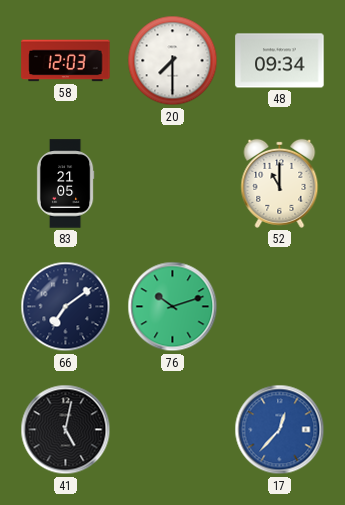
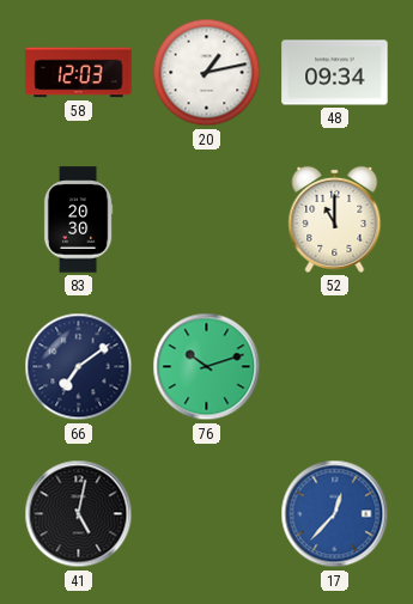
20: 7:30 -> 1:13 (207, 73)
83: 21:05 -> 20:30 (78, 220)
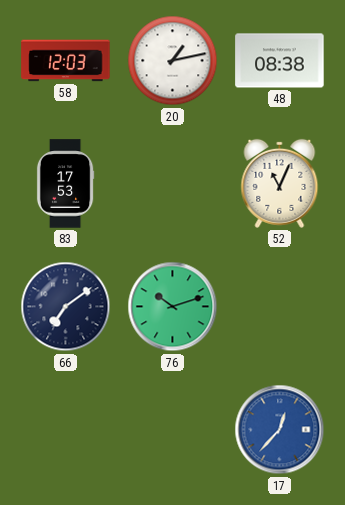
48: 09:34 -> 08:38 (280, 61)
83: 20:30 -> 17:53 (65, 184)
52: 11:00 -> 11:04 (280, 183)
41: 5:02 -> none (79, 514)
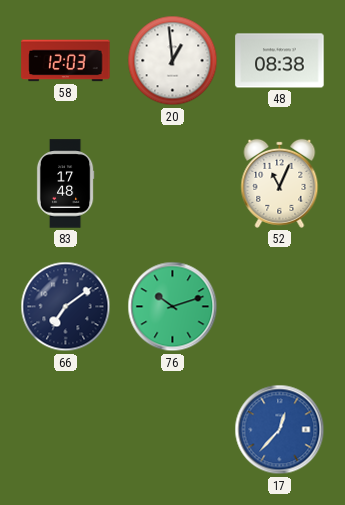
20: 1:13 -> 12:59 (173, 61)
83: 17:53 -> 17:48 (65, 184)
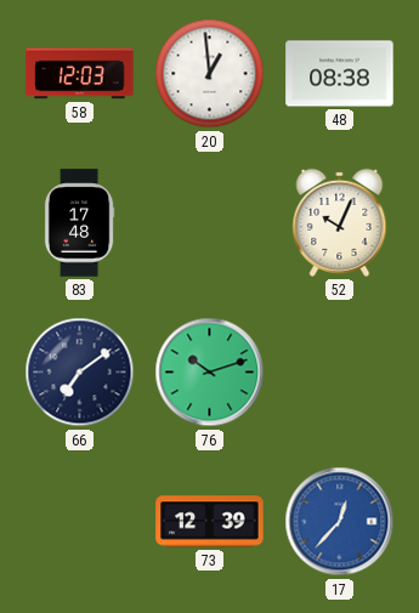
52: 11:04 -> 10:04 (340, 222)
73: none -> 12:39 (210, 522)
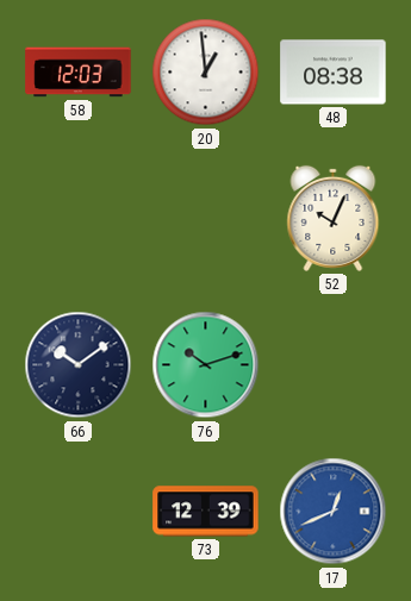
83: 17:48 -> none (79, 223)
66: 7:09 -> 10:09 (79, 365)
17: 12:37 -> 12:41 (334, 512)
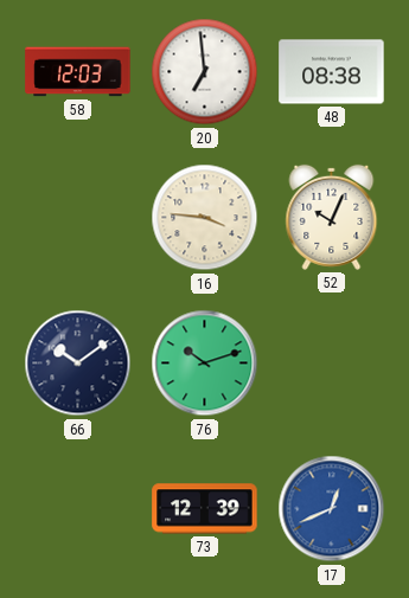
20: 12:59 -> 6:59 (205, 72)
16: none -> 3:46 (205, 218)
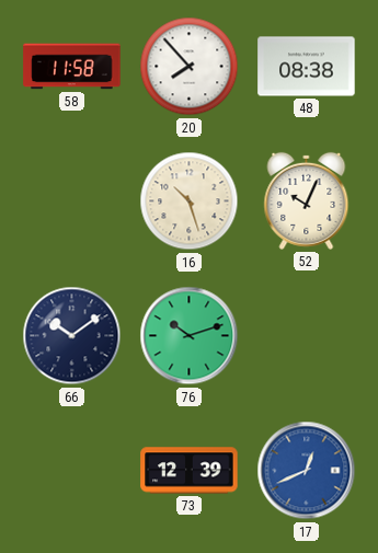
58: 12:03 -> 11:58 (72, 67)
20: 6:59 -> 7:53 (190, 67)
16: 3:46 -> 10:27 (190, 201)
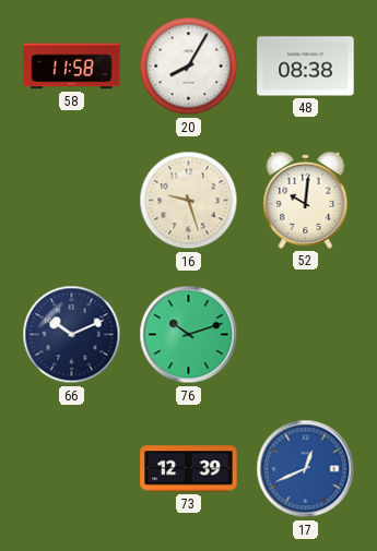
20: 7:53 -> 8:05 (189, 67)
16: 10:27 -> 9:27 (189, 201)
52: 10:04 -> 10:01 (306, 200)
66: 10:09 -> 10:11 (72, 335)
